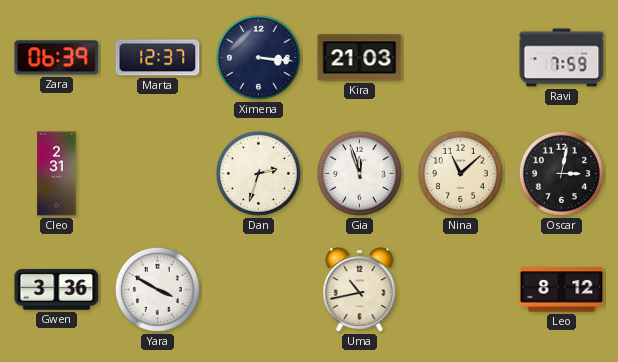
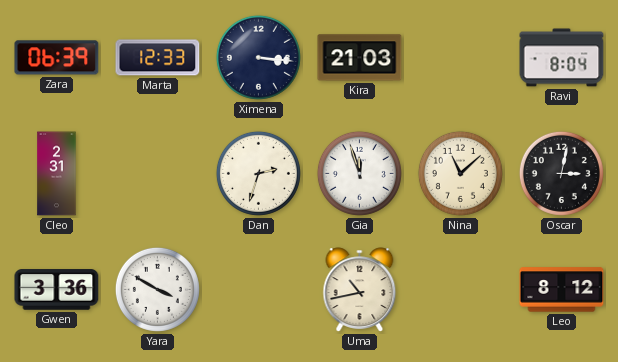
Marta: 12:37 -> 12:33 (158, 58)
Ravi: 7:59 -> 8:04 (562, 58)
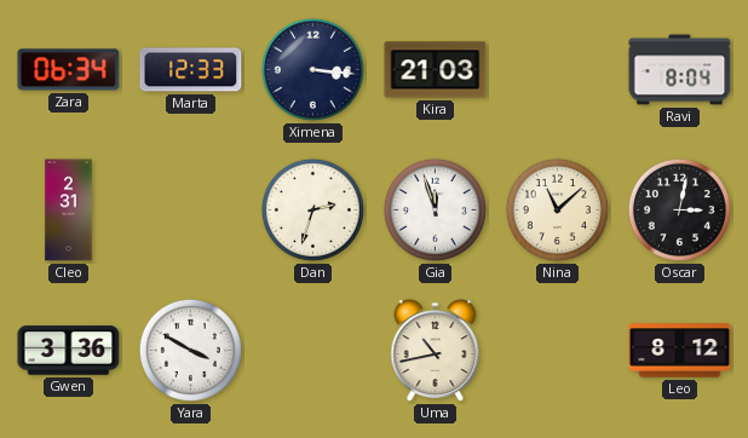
Zara: 06:39 -> 06:34 (69, 70)
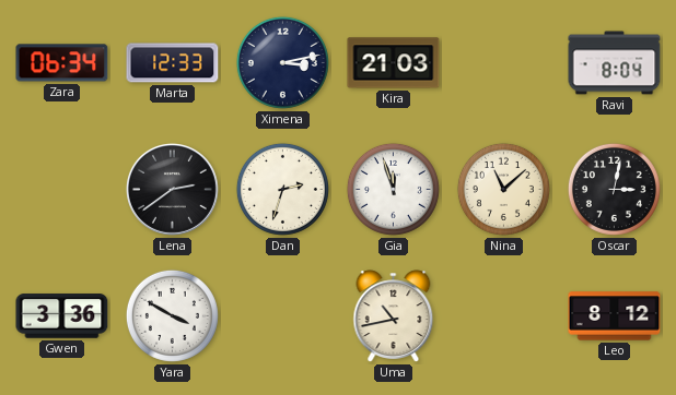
Ximena: 3:16 -> 3:13 (282, 62)
Cleo: 2:31 -> none (69, 211)
Lena: none -> 2:39 (172, 189)
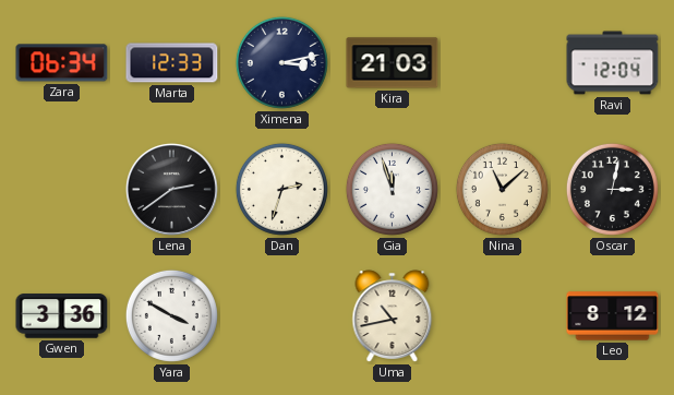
Ravi: 8:04 -> 12:04 (613, 63)
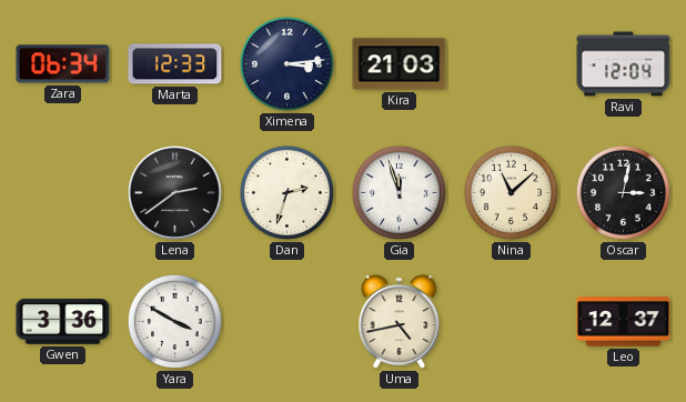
Ximena: 3:13 -> 3:14 (286, 63)
Uma: 10:43 -> 4:43 (400, 322)
Leo: 8:12 -> 12:37 (624, 322)
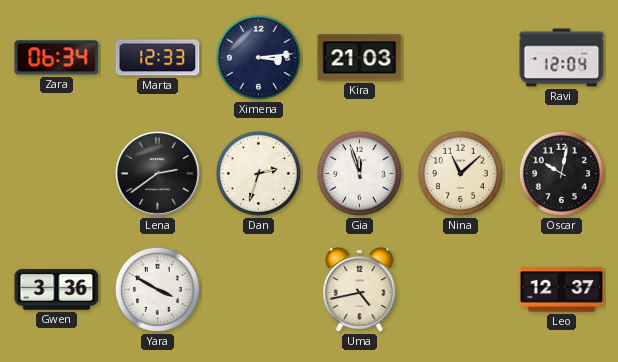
Oscar: 3:02 -> 10:02 (561, 173)
